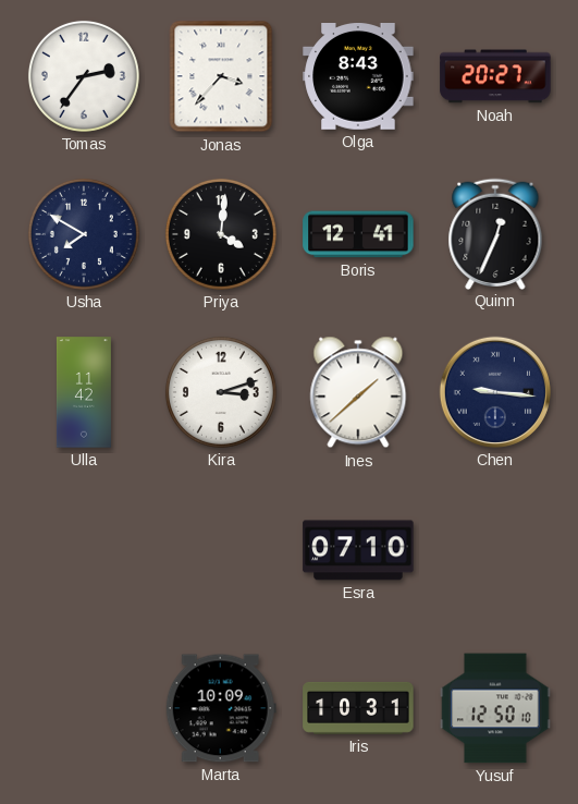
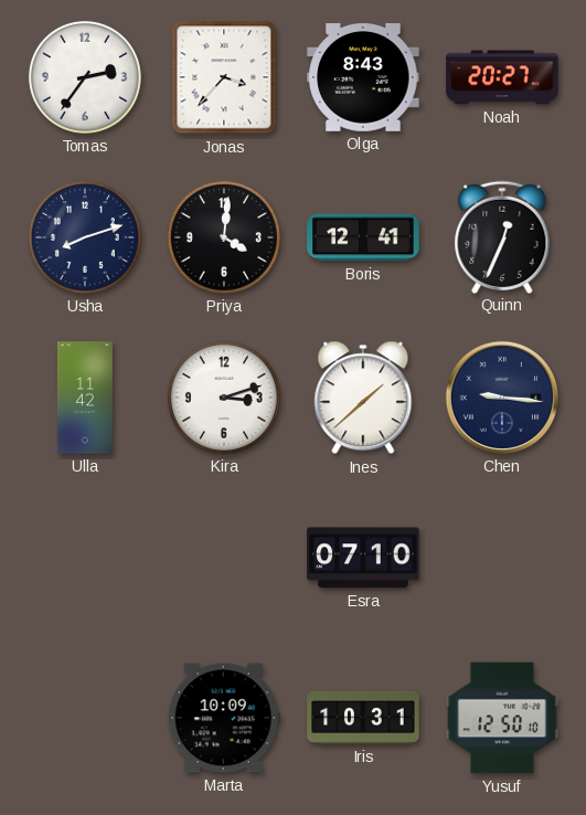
Usha: 7:50 -> 8:12 (85, 237)
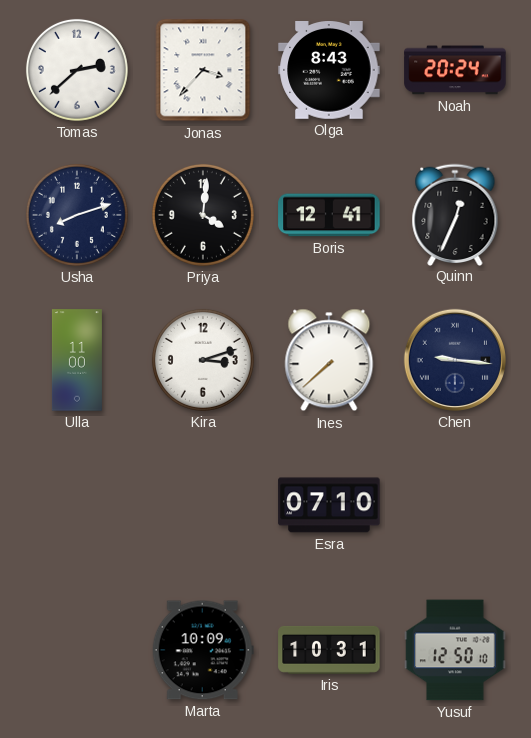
Tomas: 2:36 -> 2:38 (77, 70)
Noah: 20:27 -> 20:24 (455, 70)
Ulla: 11:42 -> 11:00 (77, 360)
Ines: 1:38 -> 7:38 (329, 360)
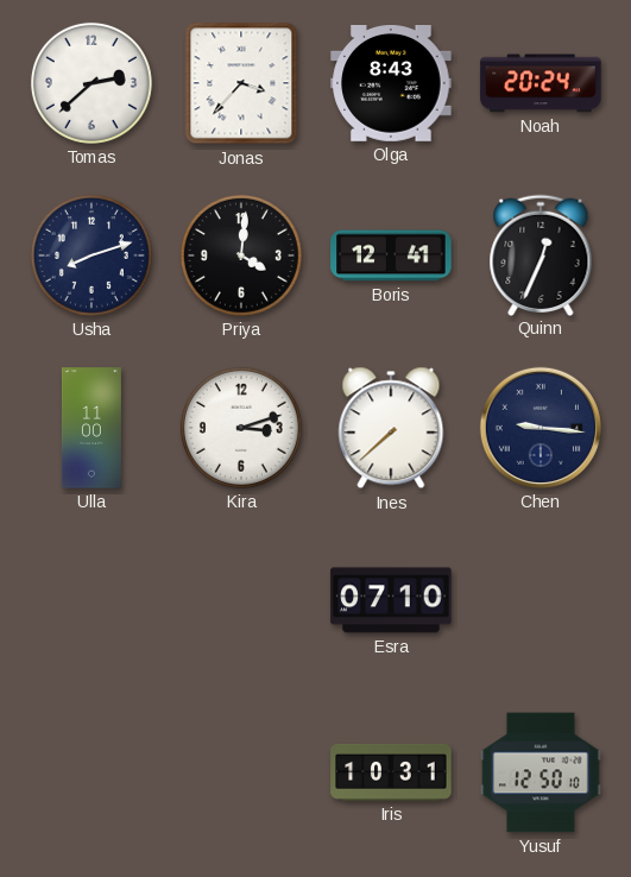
Marta: 10:09 -> none (203, 650)
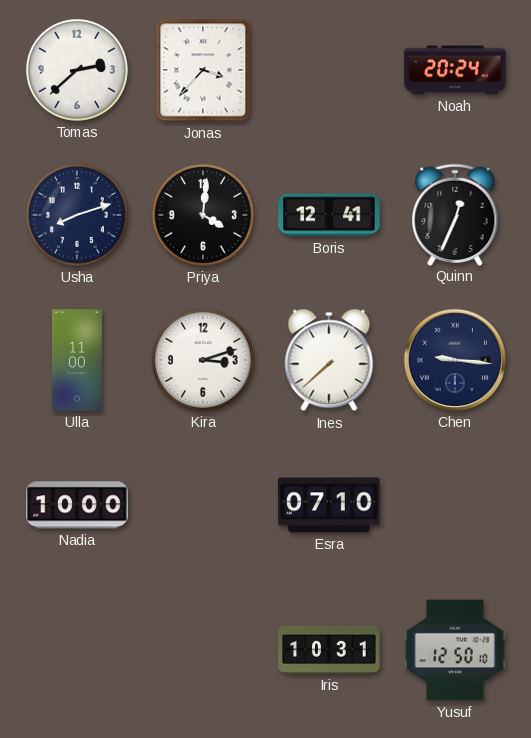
Olga: 8:43 -> none (391, 84)
Nadia: none -> 10:00 (77, 505)
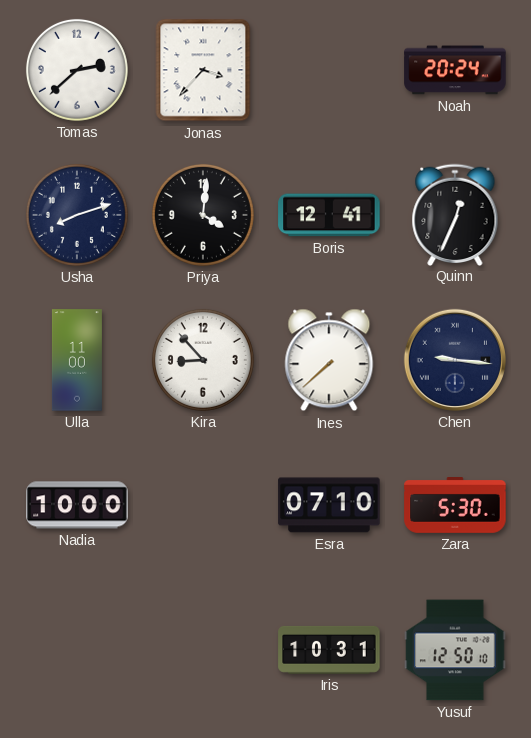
Kira: 3:12 -> 8:53 (203, 360)
Zara: none -> 5:30 (455, 506)
